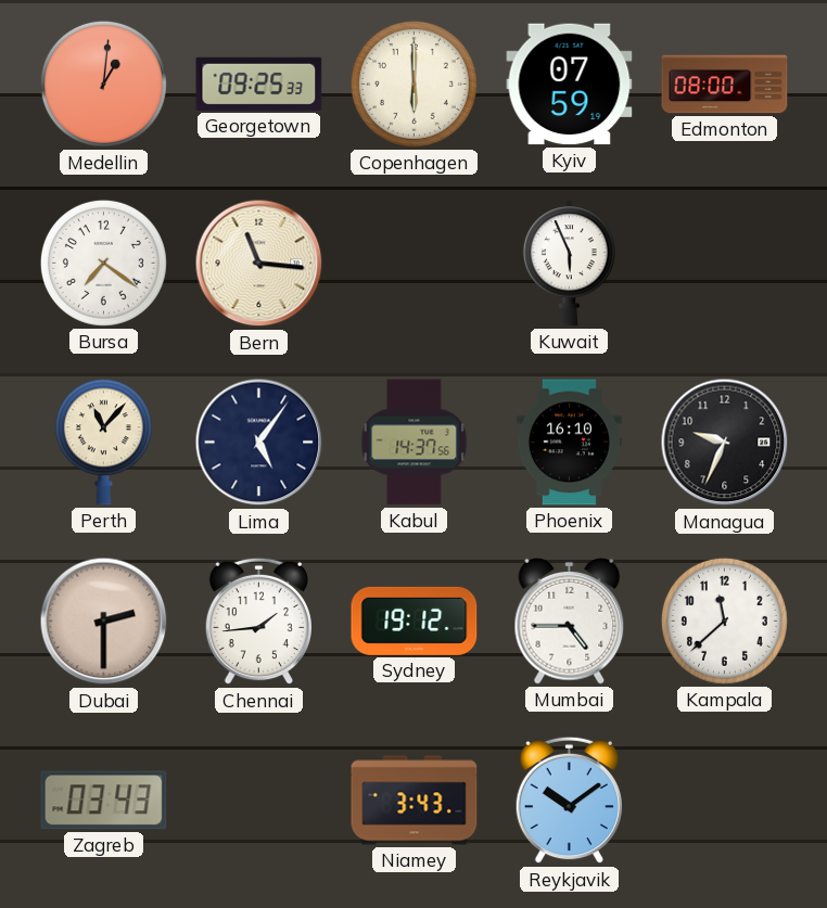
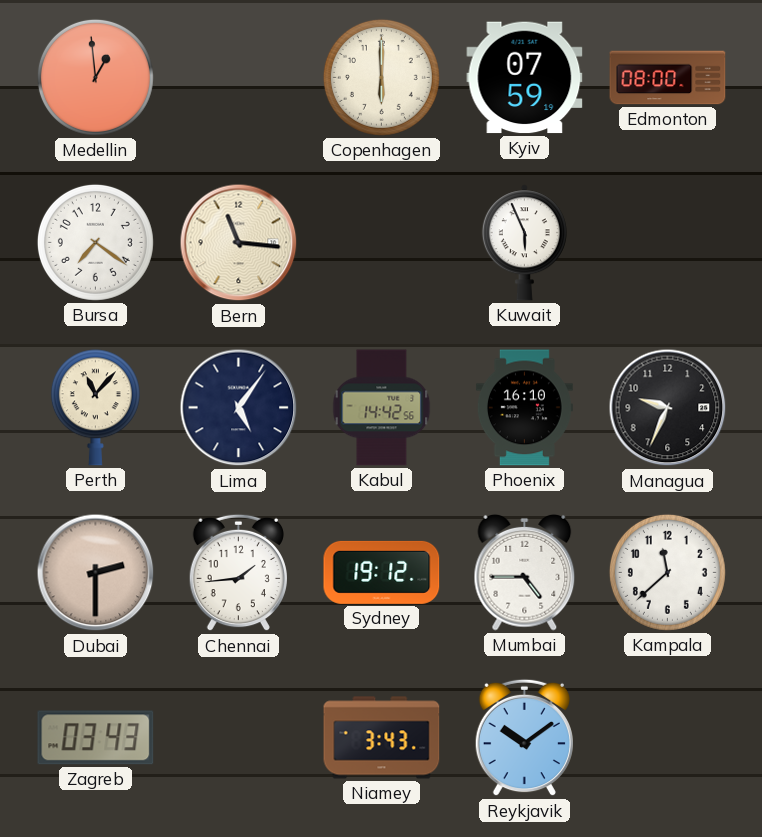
Medellin: 1:01 -> 12:59 (95, 77)
Georgetown: 09:25 -> none (259, 84)
Kabul: 14:37 -> 14:42 (382, 408)
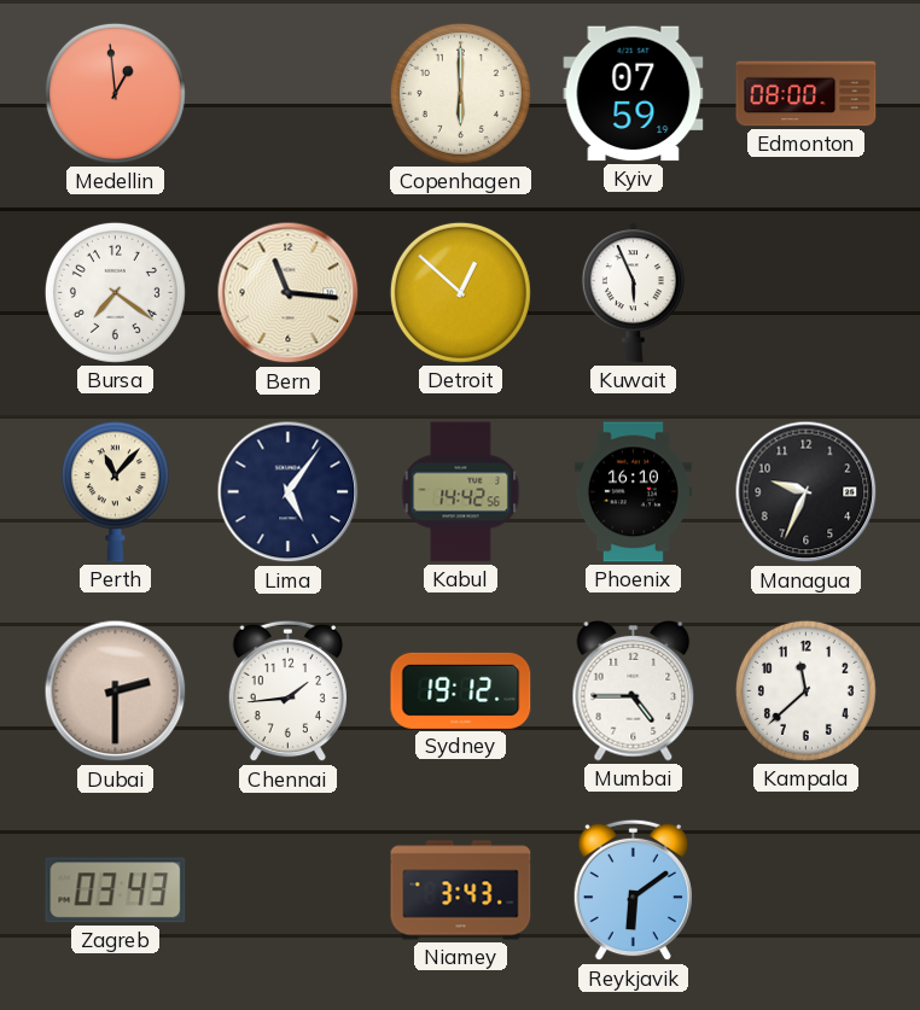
Detroit: none -> 12:52 (460, 292)
Reykjavik: 10:09 -> 6:09 (633, 891)
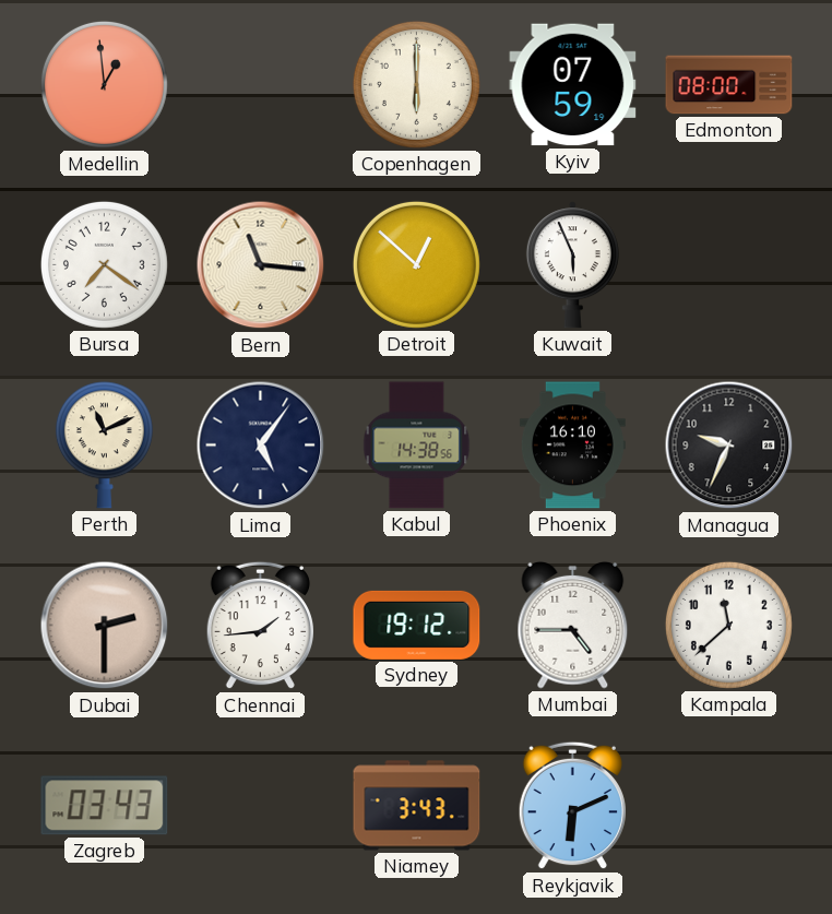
Perth: 11:07 -> 11:11 (104, 446)
Kabul: 14:42 -> 14:38 (417, 446)
Reykjavik: 6:09 -> 6:11 (572, 806)
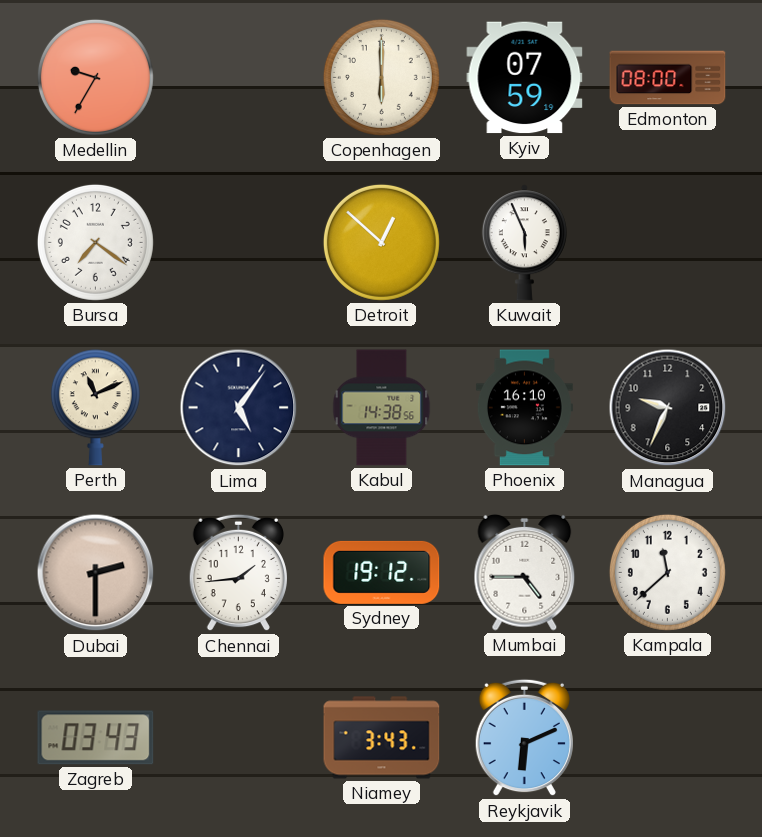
Medellin: 12:59 -> 9:35 (95, 77)
Bern: 11:16 -> none (261, 265)
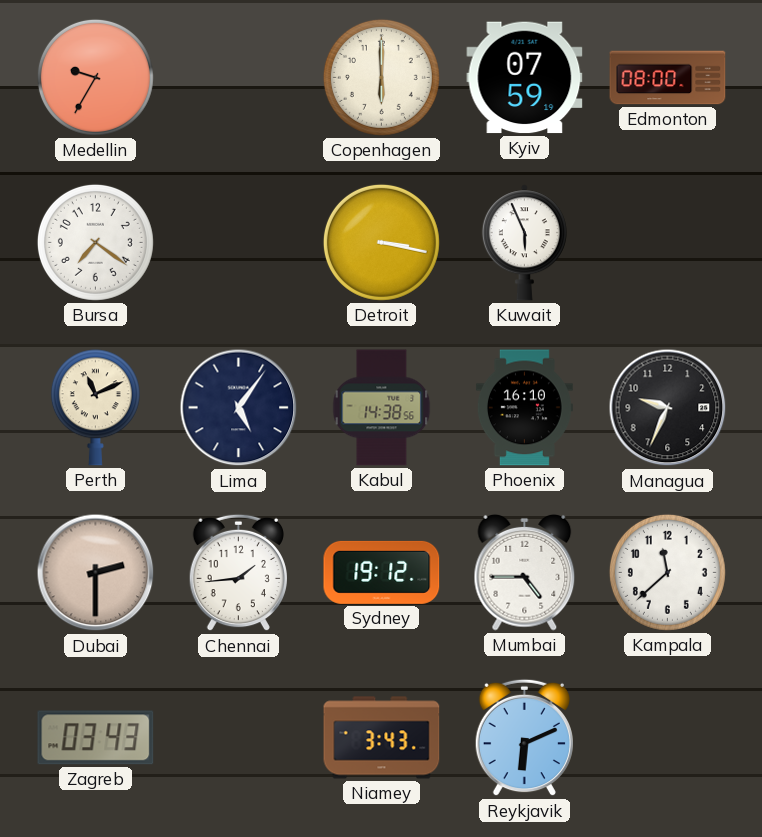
Detroit: 12:52 -> 3:17 (381, 242)
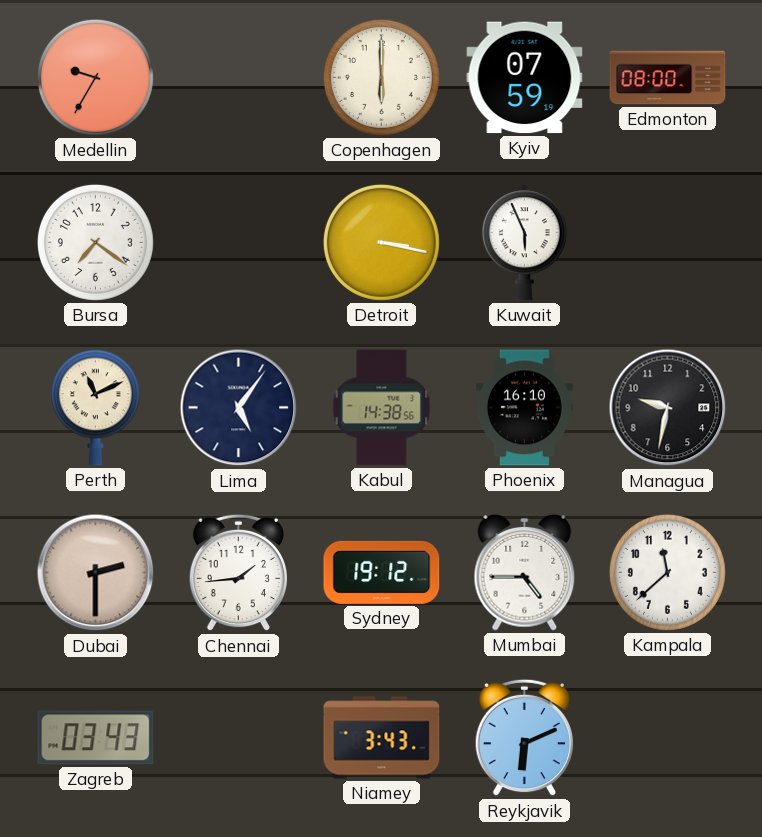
Managua: 9:34 -> 9:32 (668, 408)
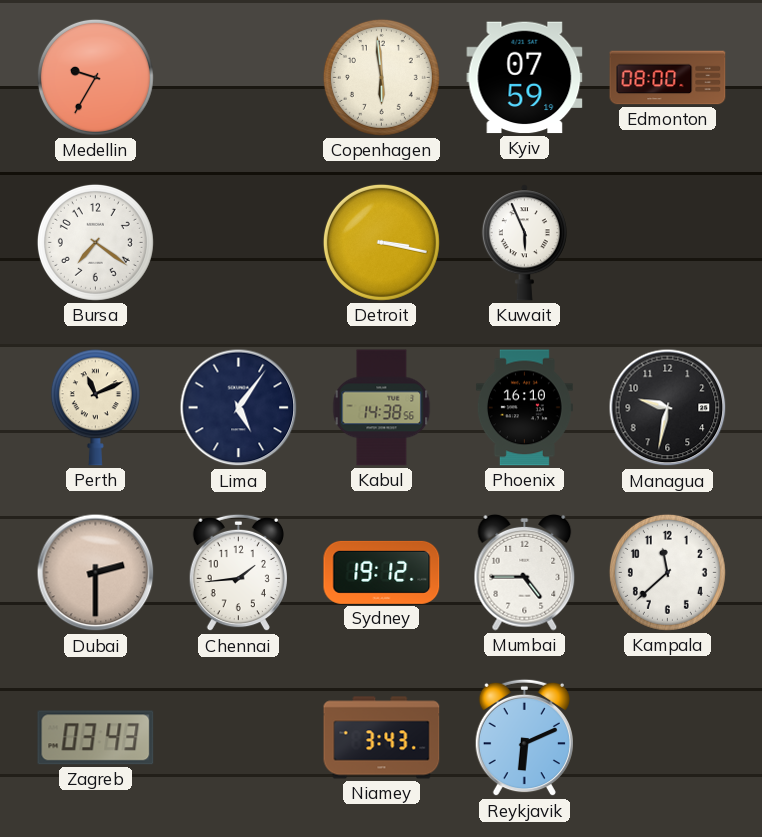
Copenhagen: 6:00 -> 5:59 (381, 77)
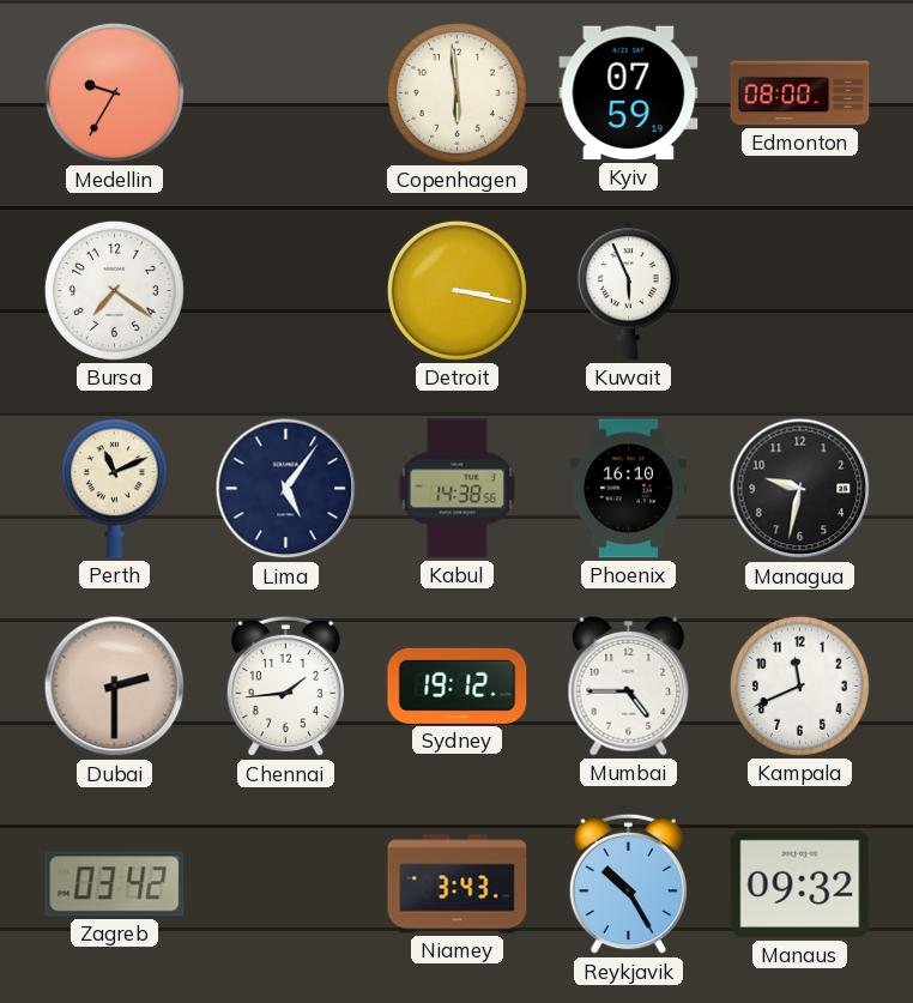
Kampala: 11:38 -> 11:41 (799, 685)
Zagreb: 03:43 -> 03:42 (115, 884)
Reykjavik: 6:11 -> 10:25 (628, 884)
Manaus: none -> 09:32 (800, 884)
